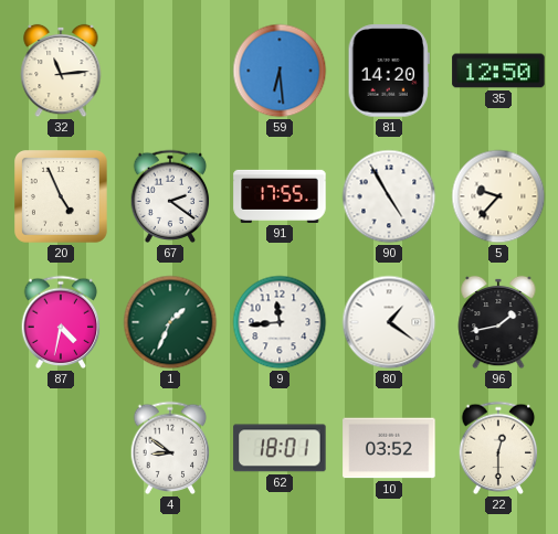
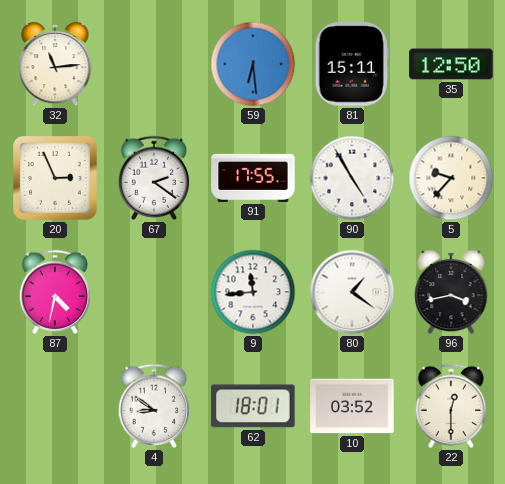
81: 14:20 -> 15:11 (352, 64)
20: 4:56 -> 2:56 (56, 179)
1: 1:34 -> none (170, 322)
96: 1:43 -> 3:43 (451, 292)
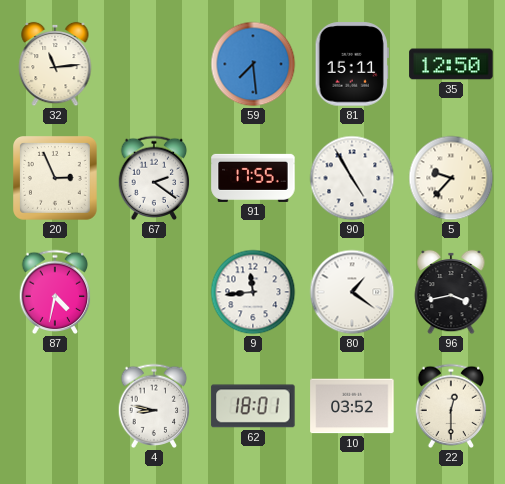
59: 6:29 -> 7:29 (253, 64)
4: 8:51 -> 8:47 (154, 406)
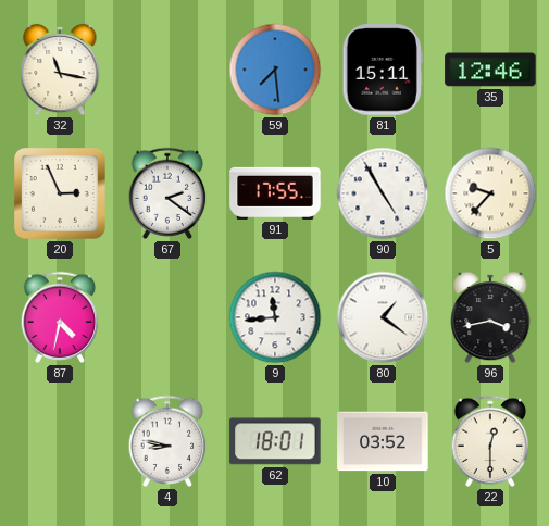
32: 11:14 -> 11:17 (60, 70)
35: 12:50 -> 12:46 (490, 70)
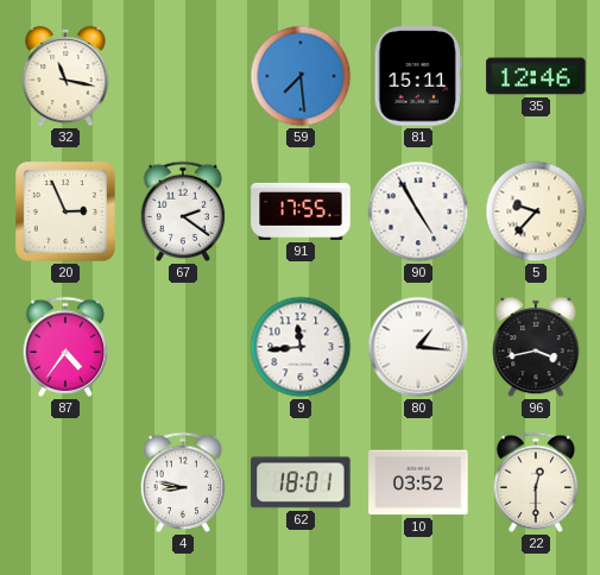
87: 4:32 -> 4:36 (65, 347)
80: 1:21 -> 1:16 (418, 347)
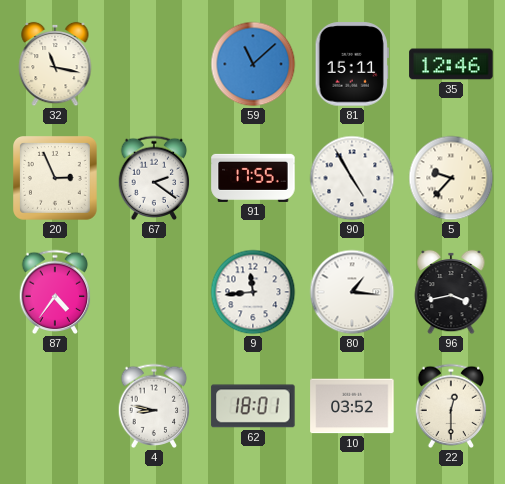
59: 7:29 -> 11:08 (253, 64)
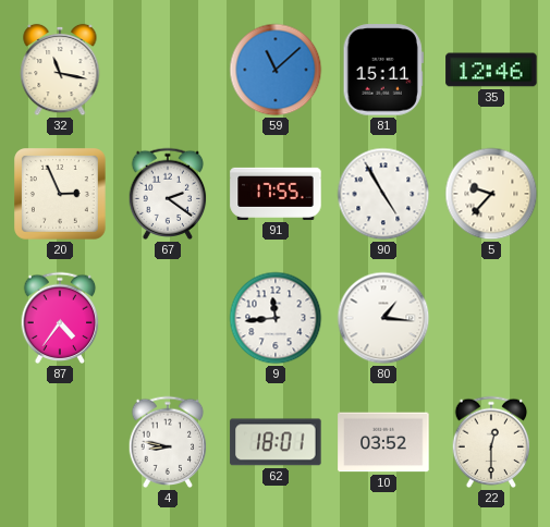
96: 3:43 -> none (451, 292)
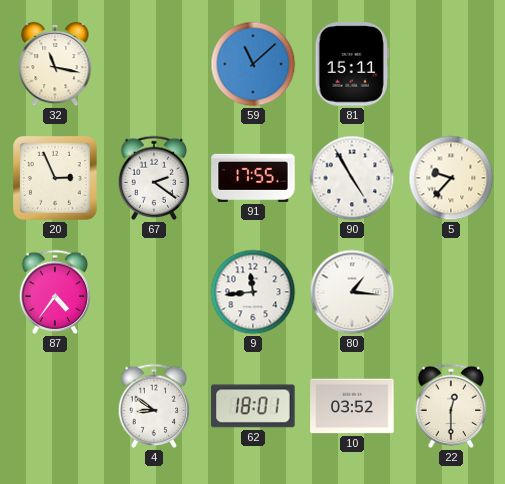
35: 12:46 -> none (491, 70)
4: 8:47 -> 8:51 (154, 406)
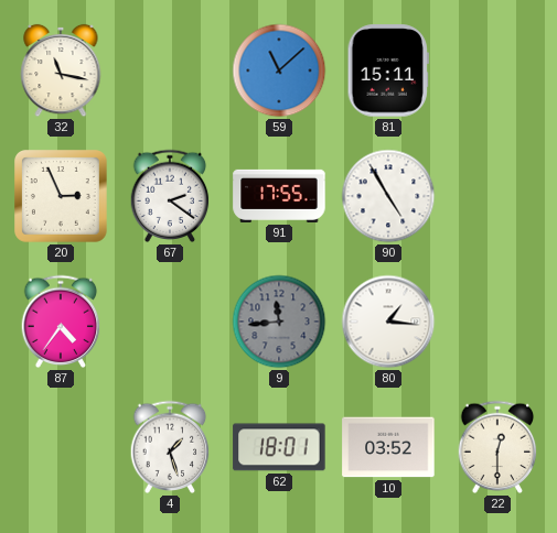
5: 9:37 -> none (451, 178)
9 dial: white -> grey (279, 322)
4: 8:51 -> 1:27 (170, 447)
